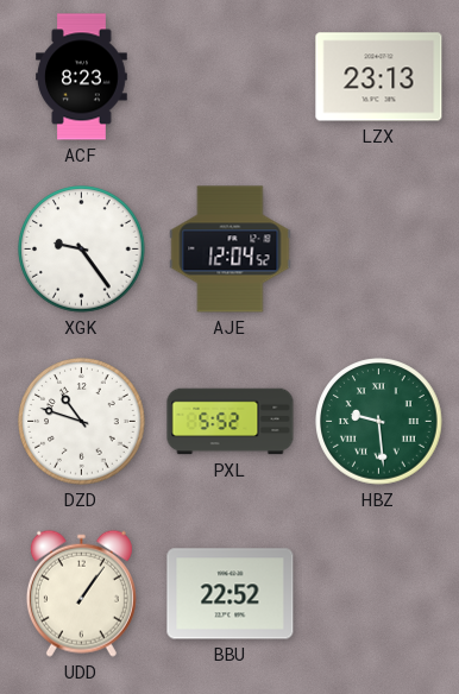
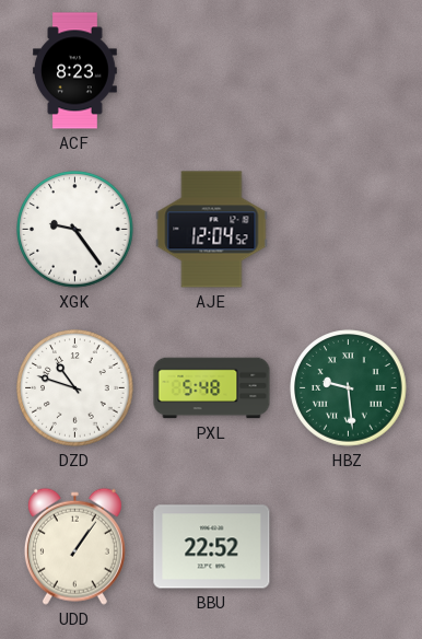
LZX: 23:13 -> none (379, 77)
PXL: 5:52 -> 5:48 (212, 388)
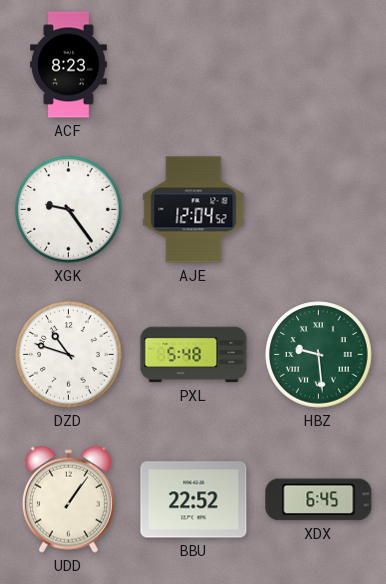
XDX: none -> 6:45 (319, 500)
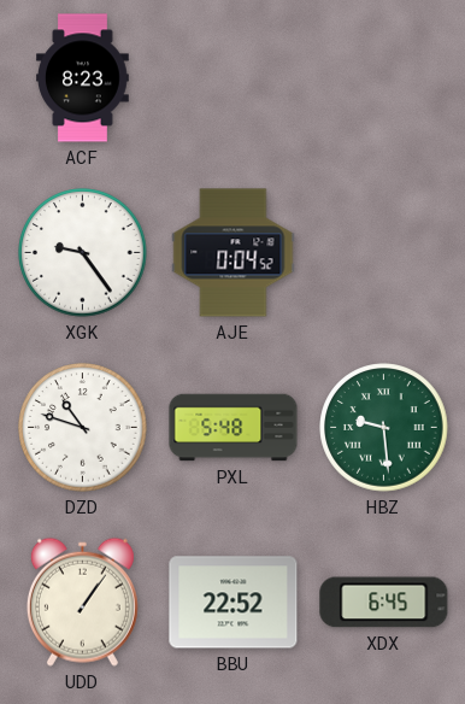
AJE: 12:04 -> 0:04 (234, 253)
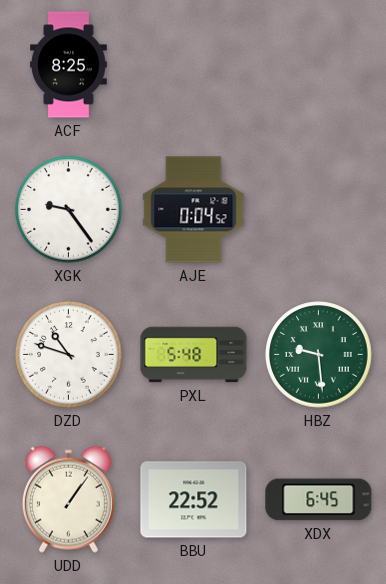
ACF: 8:23 -> 8:25 (69, 65)
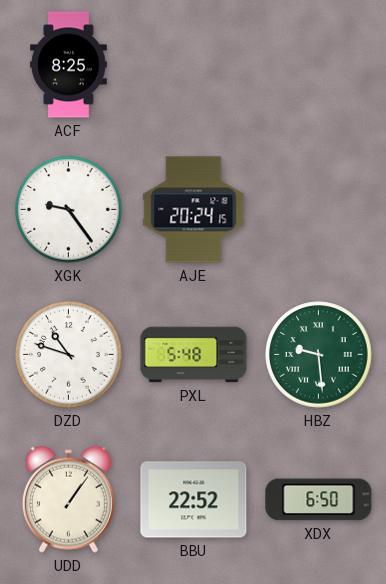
AJE: 0:04 -> 20:24 (194, 210)
XDX: 6:45 -> 6:50 (319, 500)
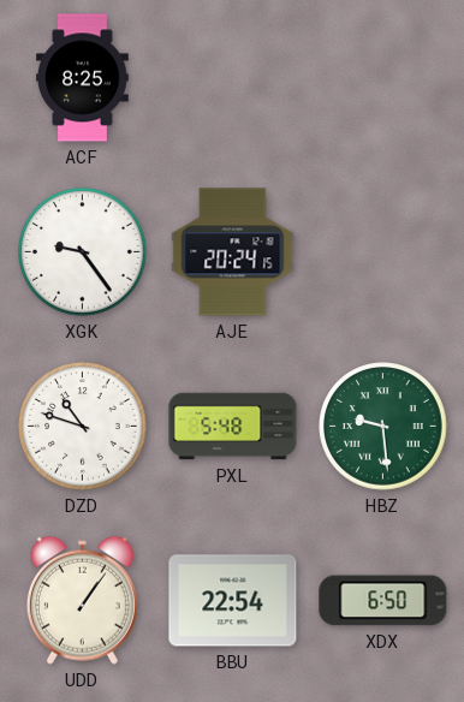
BBU: 22:52 -> 22:54 (233, 601)
